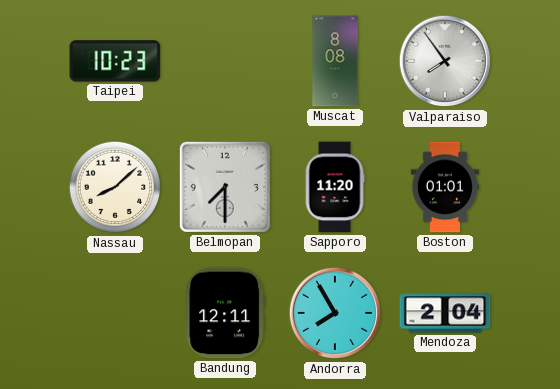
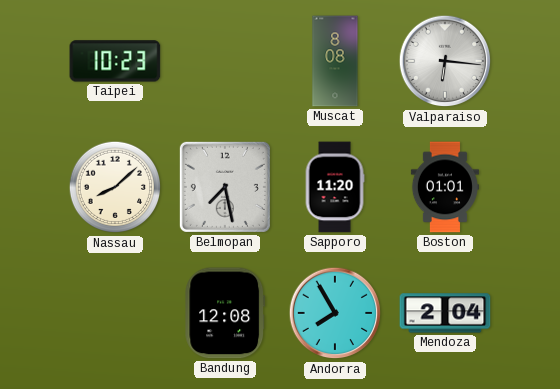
Valparaiso: 7:54 -> 6:16 (445, 61)
Belmopan: 7:30 -> 7:28 (225, 187)
Bandung: 12:11 -> 12:08 (225, 313)
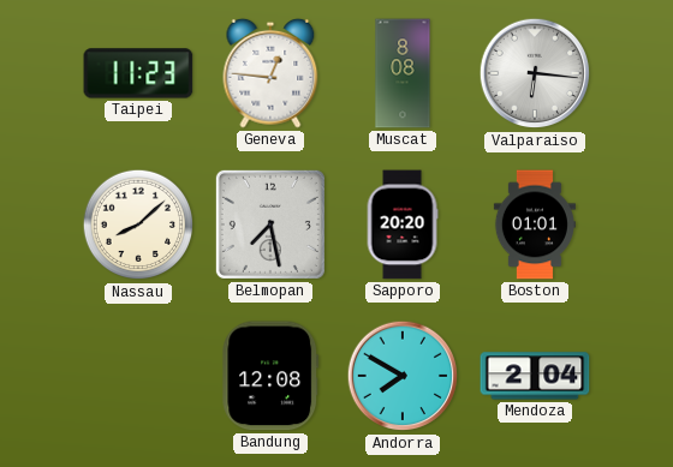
Taipei: 10:23 -> 11:23 (138, 73)
Geneva: none -> 12:46 (270, 73)
Sapporo: 11:20 -> 20:20 (403, 224)
Andorra: 7:55 -> 7:50 (403, 376)
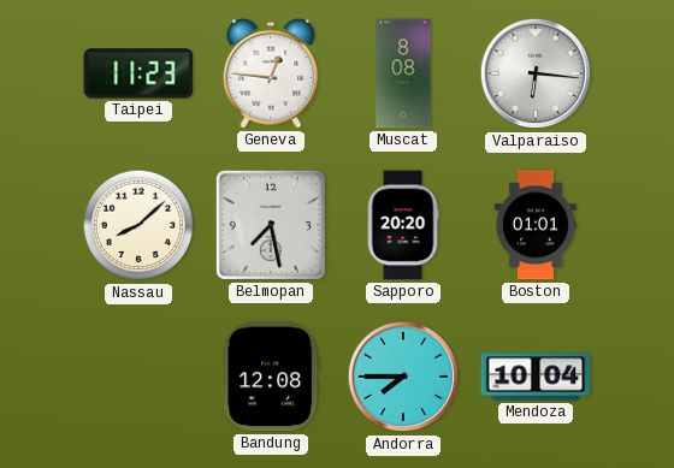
Andorra: 7:50 -> 7:45 (403, 377)
Mendoza: 2:04 -> 10:04 (536, 377)
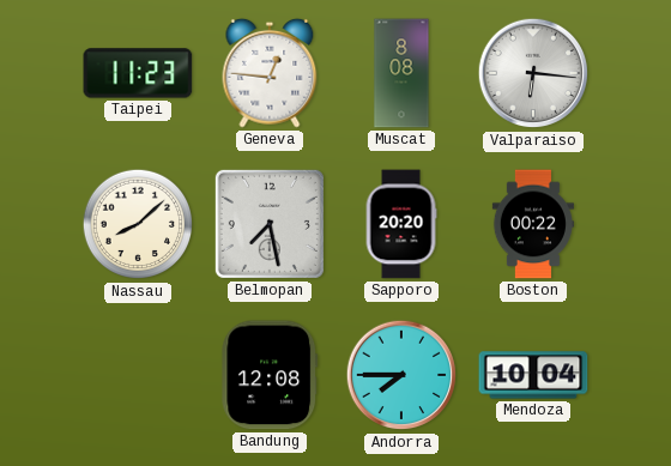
Boston: 01:01 -> 00:22 (533, 224)
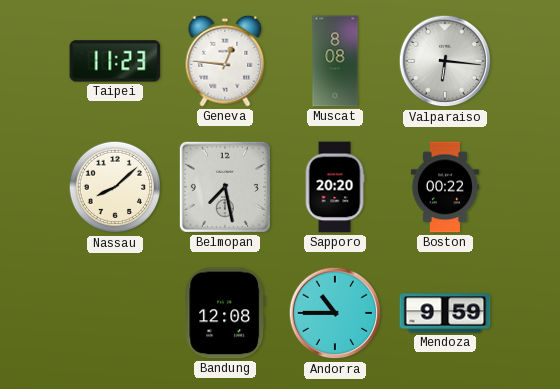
Andorra: 7:45 -> 10:45 (335, 313)
Mendoza: 10:04 -> 9:59 (445, 313)
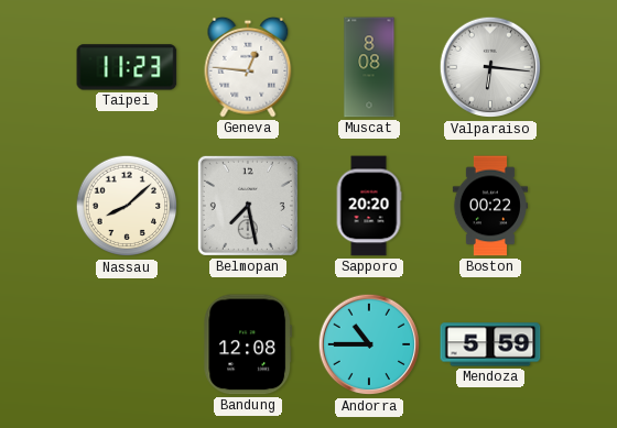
Mendoza: 9:59 -> 5:59 (490, 344)
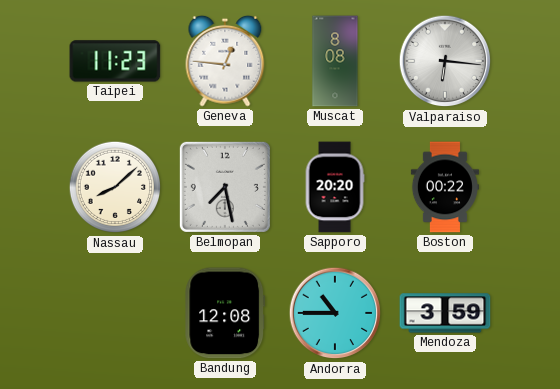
Mendoza: 5:59 -> 3:59 (445, 313)
